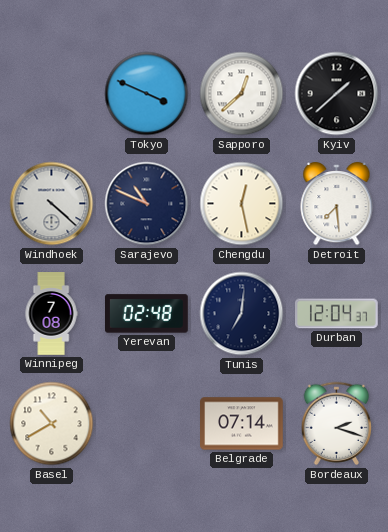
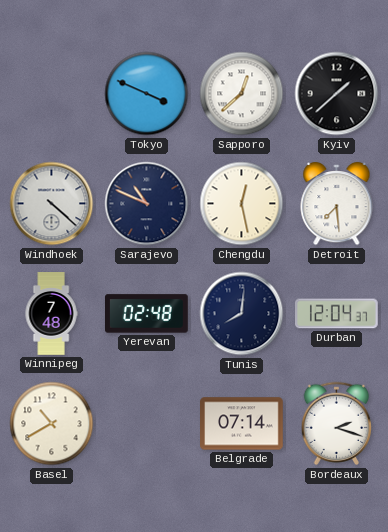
Winnipeg: 7:08 -> 7:48 (51, 314)
Tunis: 7:01 -> 8:01 (242, 314)
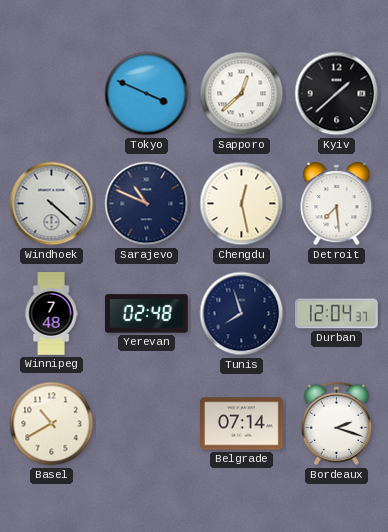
Tunis: 8:01 -> 7:57 (242, 314)
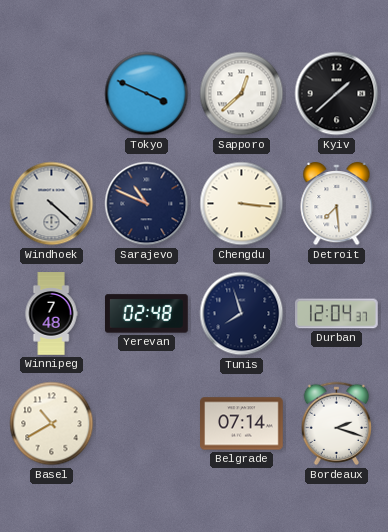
Chengdu: 12:28 -> 3:16 (242, 204)
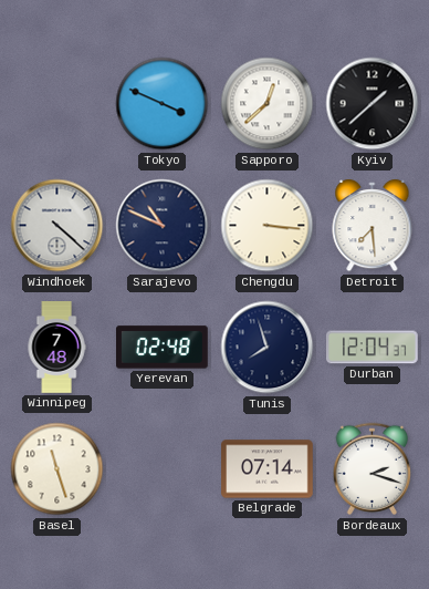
Basel: 10:40 -> 11:27 (57, 469)
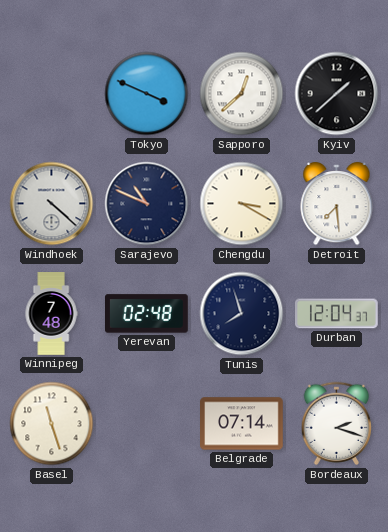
Chengdu: 3:16 -> 3:20 (242, 204)
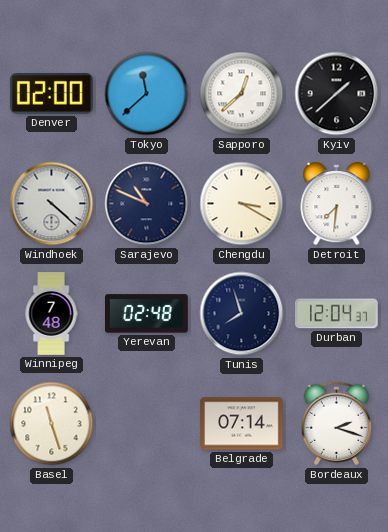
Denver: none -> 02:00 (51, 94)
Tokyo: 3:49 -> 11:38 (147, 94)
Detroit: 7:29 -> 7:31 (337, 204)
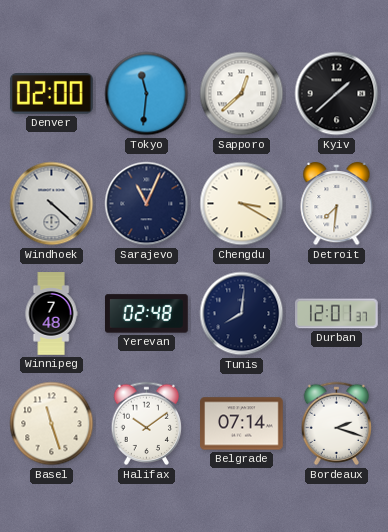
Tokyo: 11:38 -> 11:31 (147, 94)
Sarajevo: 10:49 -> 11:04 (147, 204)
Tunis: 7:57 -> 8:01 (242, 314)
Durban: 12:04 -> 12:01 (337, 314)
Halifax: none -> 10:09 (147, 424)
